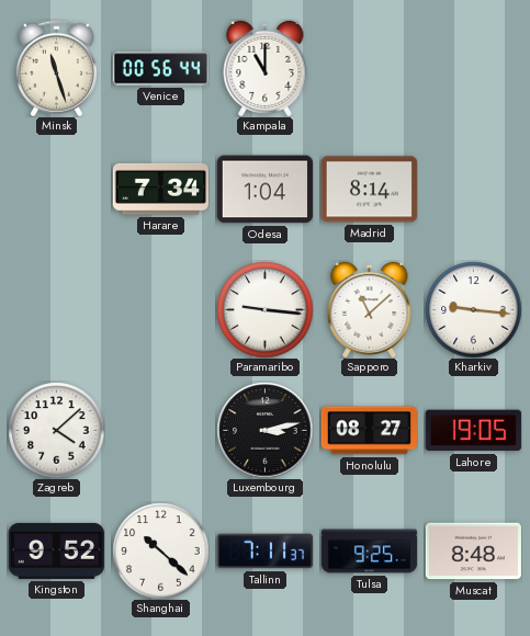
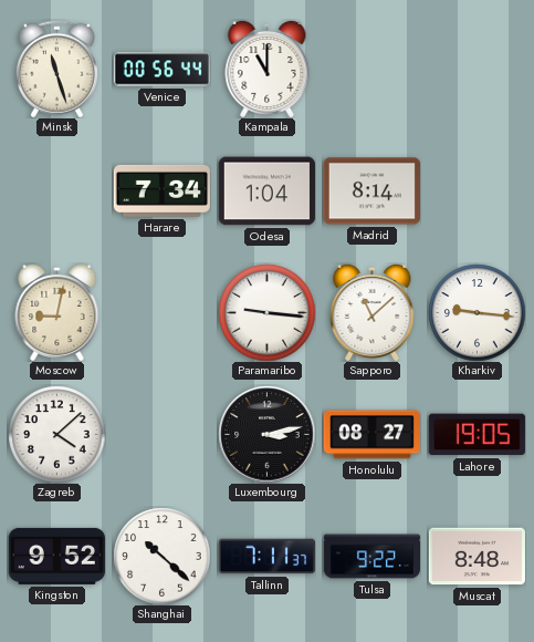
Moscow: none -> 9:02 (57, 312)
Tulsa: 9:25 -> 9:22 (371, 557)
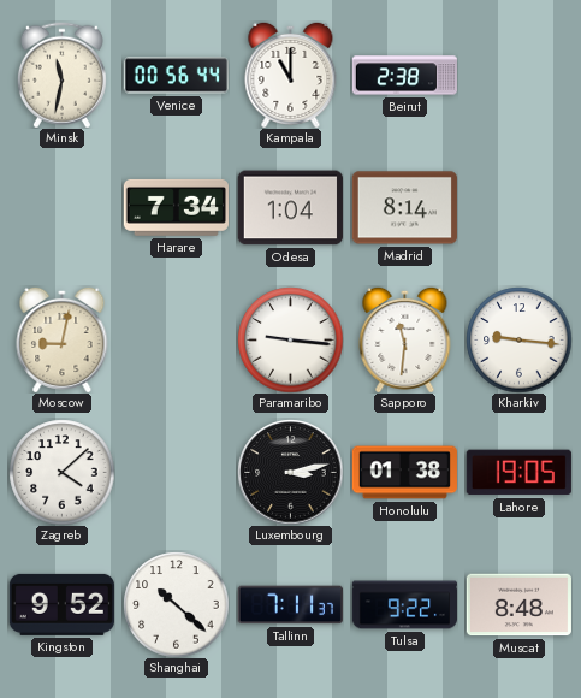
Minsk: 11:27 -> 11:32 (61, 75)
Beirut: none -> 2:38 (404, 76)
Sapporo: 11:08 -> 11:31 (405, 339)
Honolulu: 08:27 -> 01:38 (404, 473)
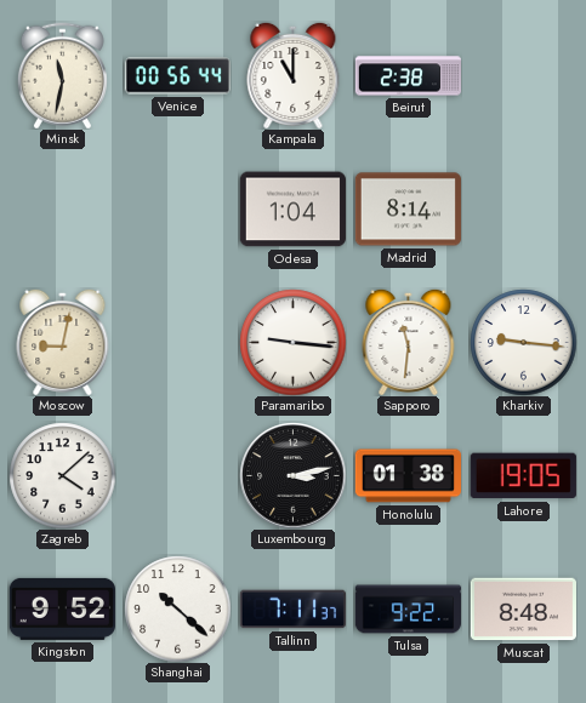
Harare: 7:34 -> none (176, 207)
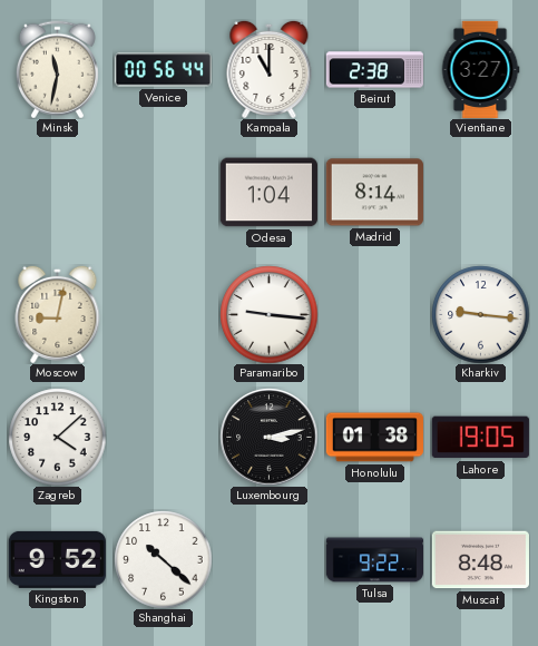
Vientiane: none -> 3:27 (480, 69)
Sapporo: 11:31 -> none (409, 342)
Tallinn: 7:11 -> none (292, 610)
